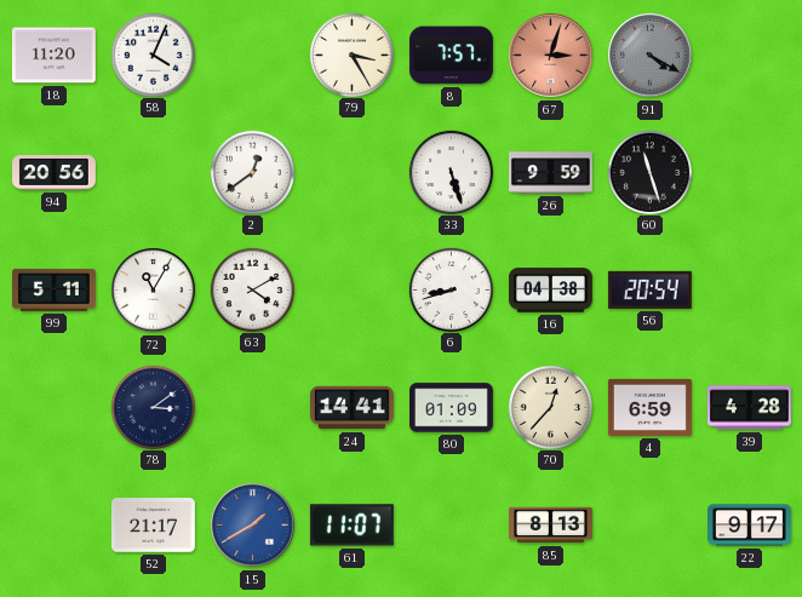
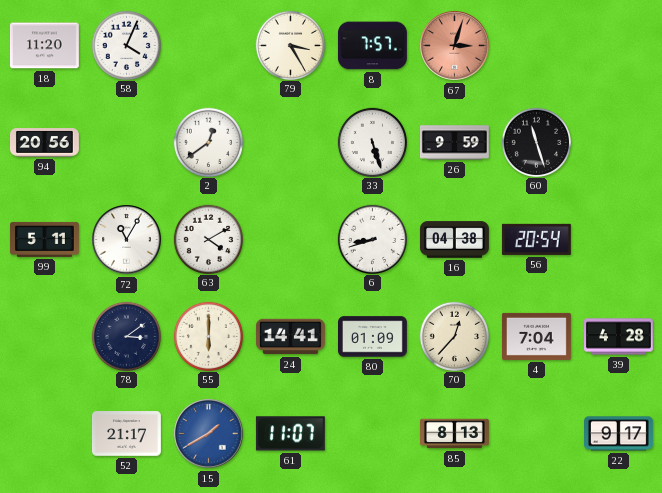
91: 4:20 -> none (651, 56)
55: none -> 6:00 (208, 336)
4: 6:59 -> 7:04 (536, 336)
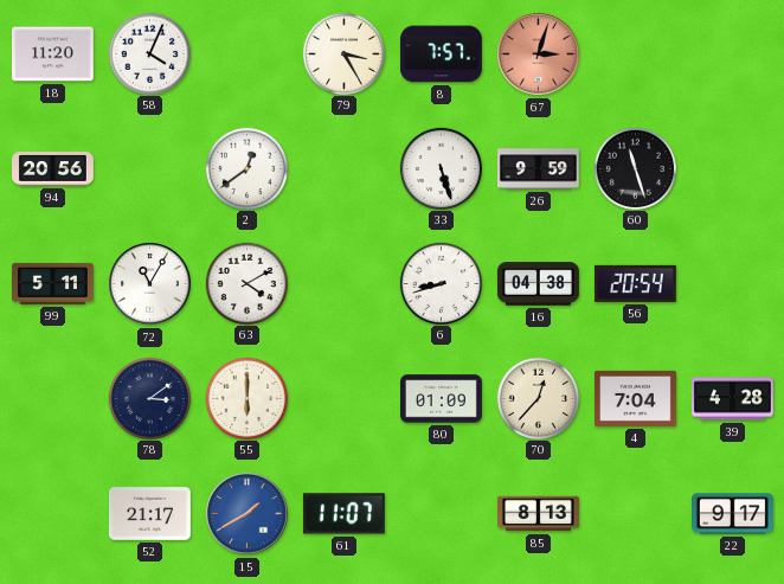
24: 14:41 -> none (290, 337)
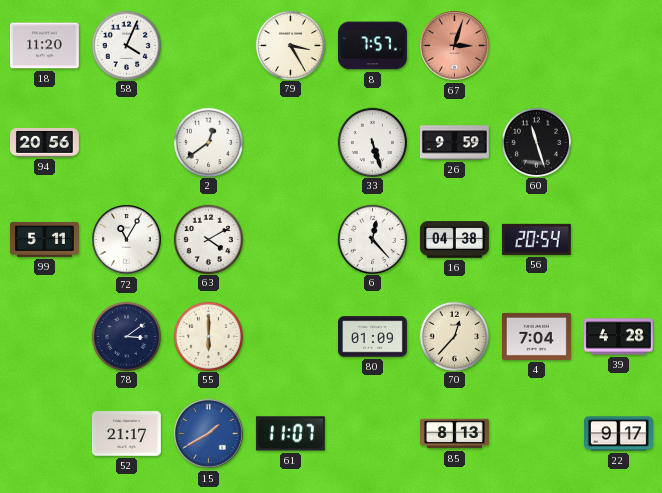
6: 8:42 -> 12:23 (372, 239)
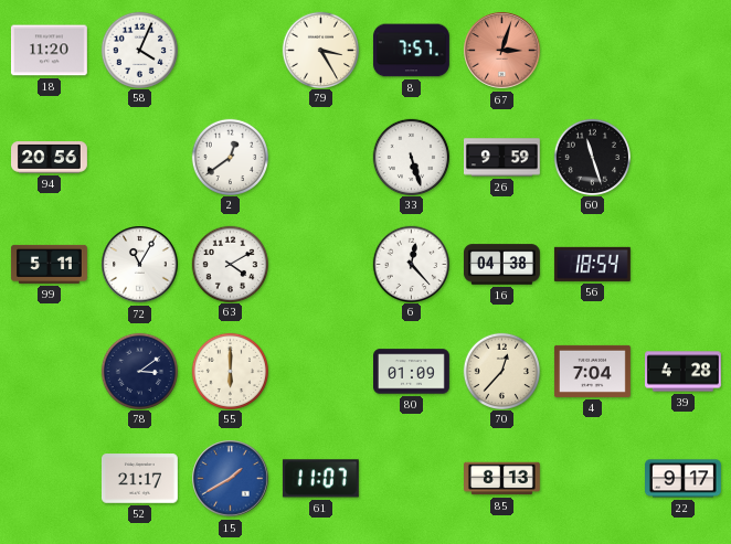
56: 20:54 -> 18:54 (592, 264)
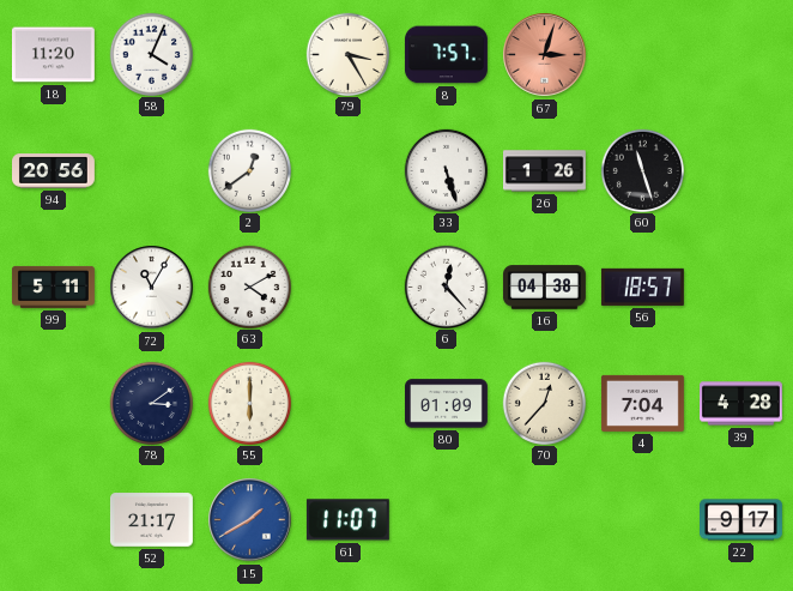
26: 9:59 -> 1:26 (545, 171)
56: 18:54 -> 18:57 (642, 287)
85: 8:13 -> none (502, 479)
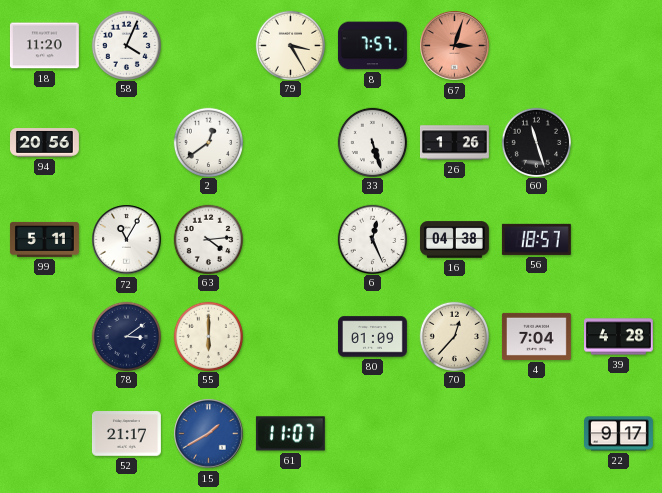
63: 4:10 -> 4:14 (208, 239)
6: 12:23 -> 12:26 (372, 239)
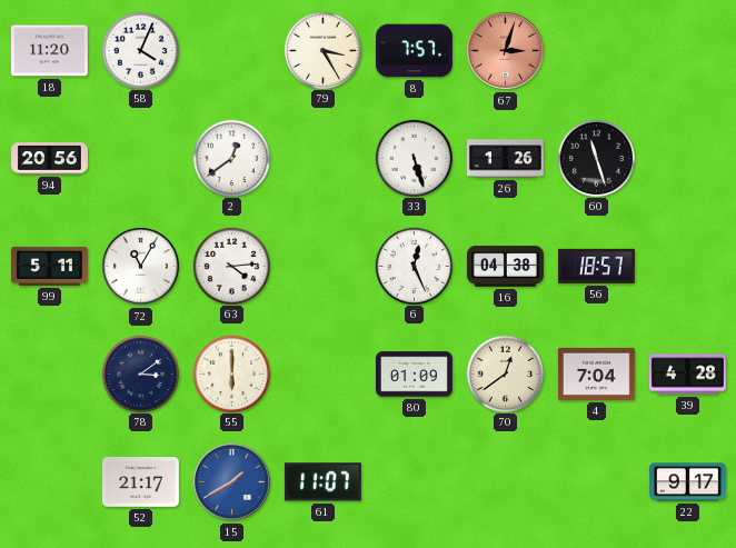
70: 12:37 -> 12:39 (505, 373)
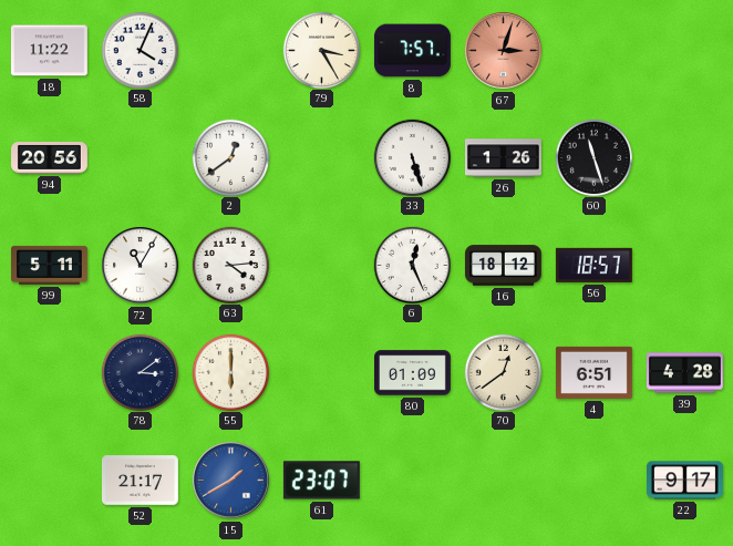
18: 11:20 -> 11:22 (49, 51)
16: 04:38 -> 18:12 (504, 266)
4: 7:04 -> 6:51 (593, 372)
61: 11:07 -> 23:07 (321, 481)
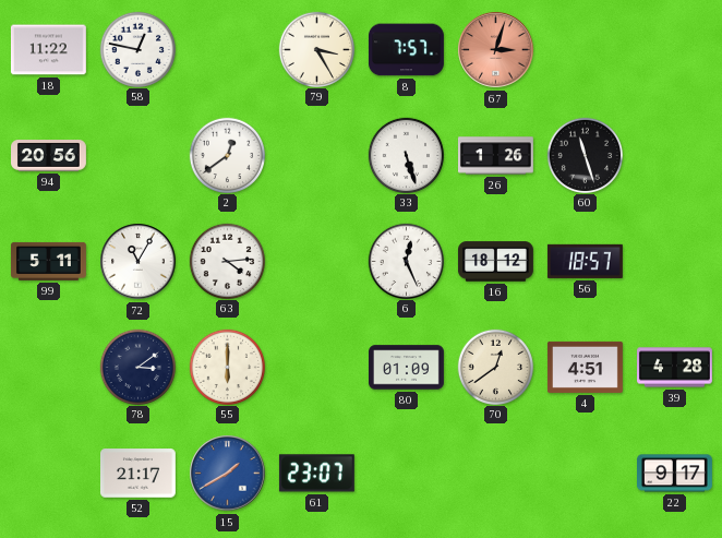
58: 4:04 -> 12:47 (137, 49)
4: 6:51 -> 4:51 (585, 367)
